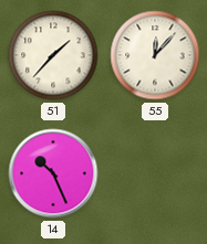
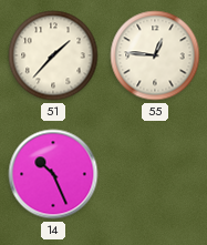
55: 12:07 -> 12:46 (155, 55)
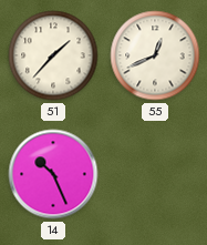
55: 12:46 -> 12:41 (155, 55)
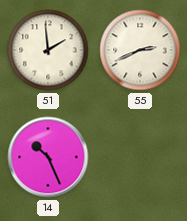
51: 1:37 -> 1:59 (48, 50)
55: 12:41 -> 2:41 (140, 50)
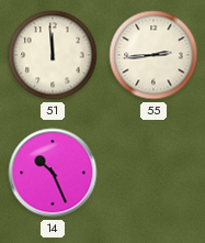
51: 1:59 -> 11:59 (53, 55)
55: 2:41 -> 2:44 (153, 55)
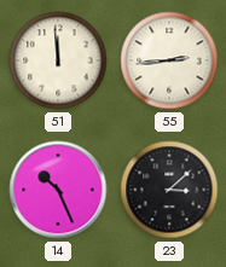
23: none -> 3:08 (169, 190)
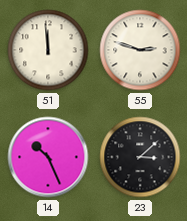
55: 2:44 -> 2:48 (140, 50)
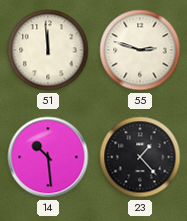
14: 10:26 -> 10:29 (48, 157)
23: 3:08 -> 1:23 (140, 157)
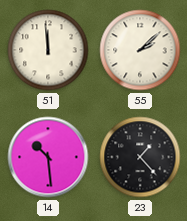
55: 2:48 -> 2:08 (140, 50)
